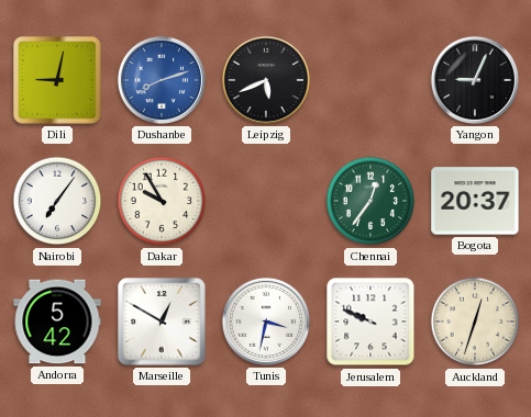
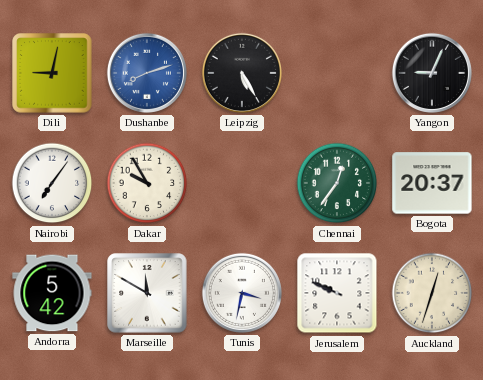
Leipzig: 5:41 -> 5:25 (242, 73)
Marseille: 12:50 -> 11:50 (147, 293)
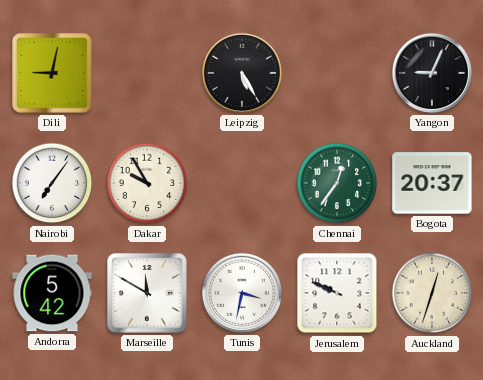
Dushanbe: 8:12 -> none (147, 73)
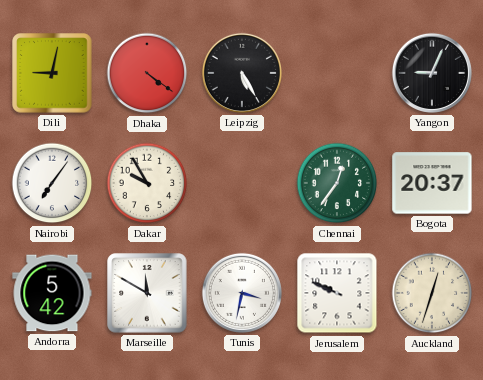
Dhaka: none -> 4:21 (147, 73)
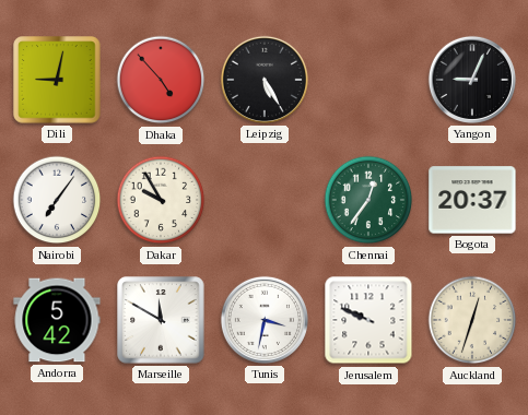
Dhaka: 4:21 -> 4:53 (161, 80)
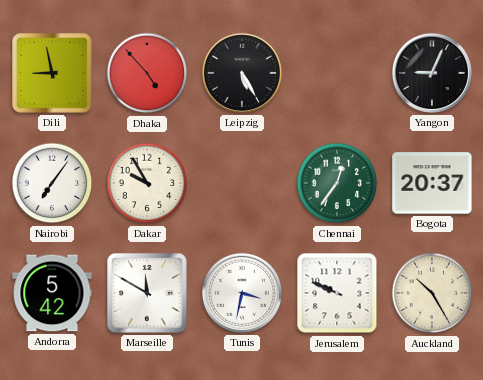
Dili: 9:02 -> 8:58 (52, 73)
Auckland: 12:33 -> 10:25 (432, 293)
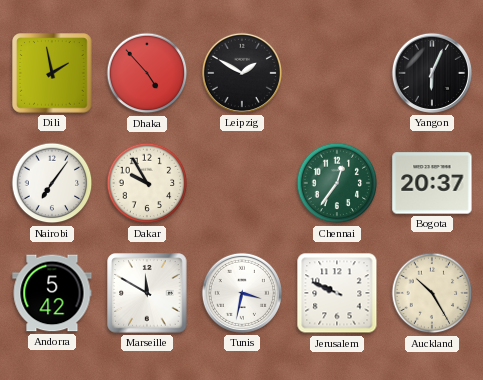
Dili: 8:58 -> 1:58 (52, 73)
Leipzig: 5:25 -> 1:50 (242, 73)
Yangon: 9:04 -> 6:04 (432, 73)
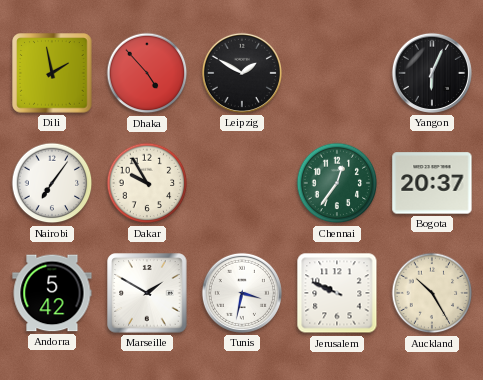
Marseille: 11:50 -> 1:50 (147, 293)
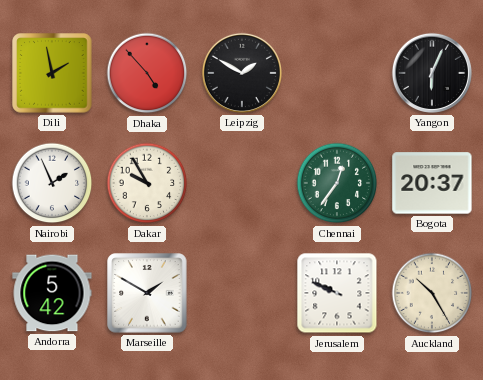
Nairobi: 7:06 -> 1:56 (52, 183)
Tunis: 3:32 -> none (242, 293)
